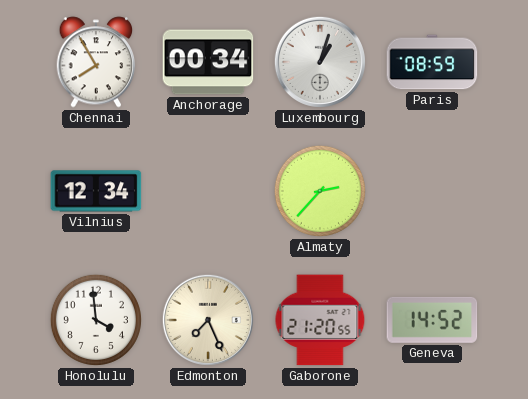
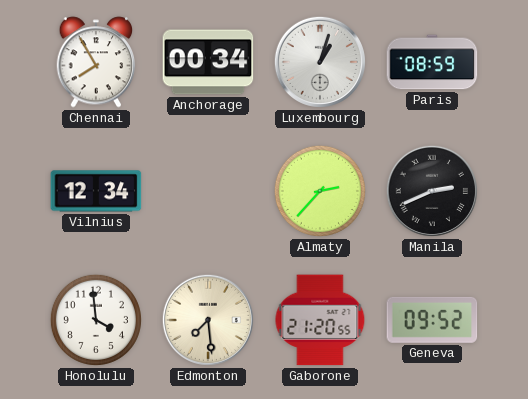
Manila: none -> 2:41 (432, 191)
Edmonton: 7:26 -> 7:29 (208, 320)
Geneva: 14:52 -> 09:52 (432, 320)
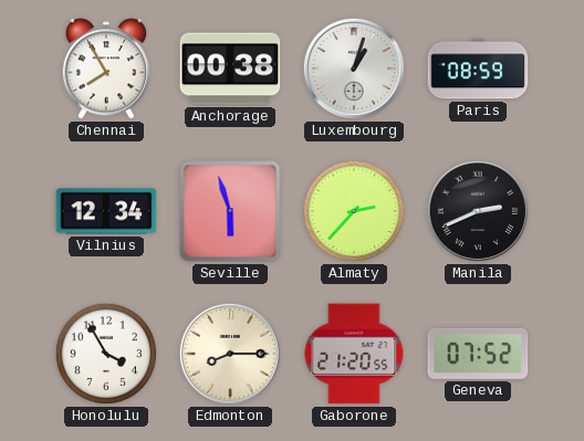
Anchorage: 00:34 -> 00:38 (230, 69)
Seville: none -> 5:57 (230, 211)
Honolulu: 3:59 -> 3:55 (106, 354)
Edmonton: 7:29 -> 8:15 (230, 354)
Geneva: 09:52 -> 07:52 (478, 354)
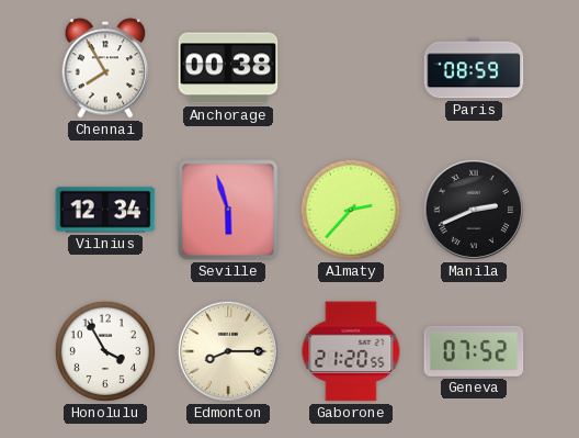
Luxembourg: 1:03 -> none (354, 69)
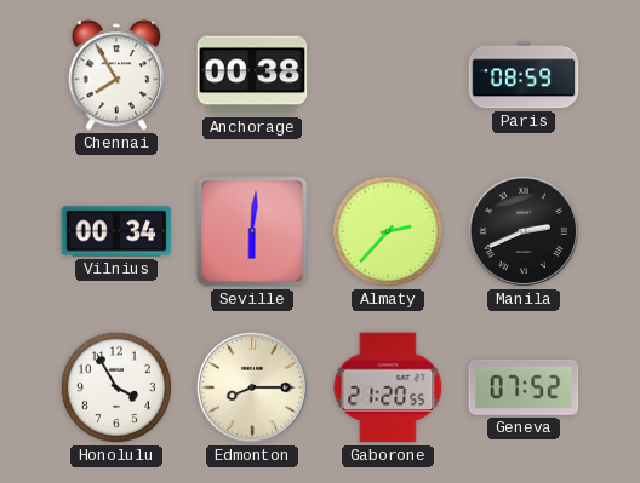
Vilnius: 12:34 -> 00:34 (116, 231)
Seville: 5:57 -> 6:01 (252, 231)
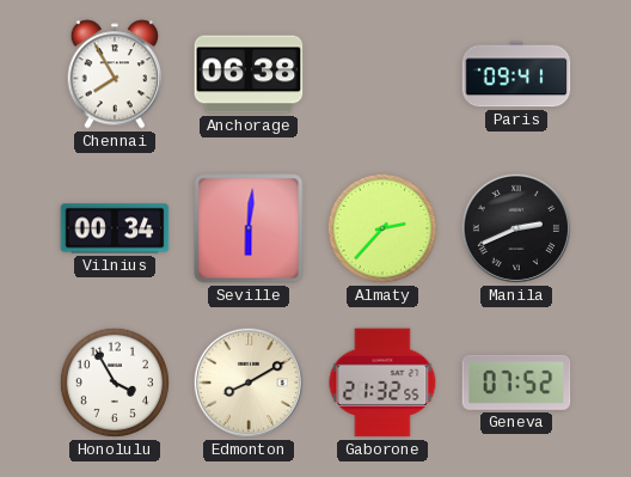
Anchorage: 00:38 -> 06:38 (249, 74)
Paris: 08:59 -> 09:41 (516, 74)
Edmonton: 8:15 -> 8:10 (249, 383)
Gaborone: 21:20 -> 21:32 (382, 383)
